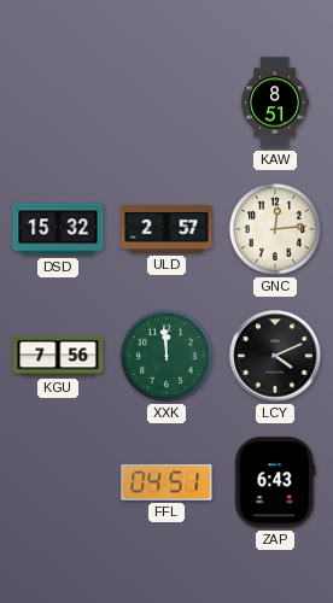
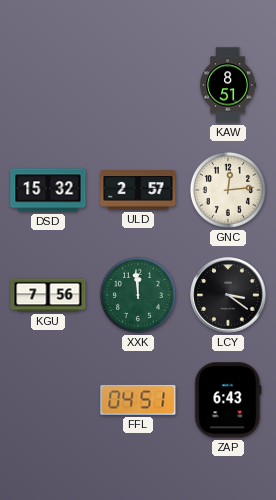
LCY: 4:11 -> 3:21 (228, 295)
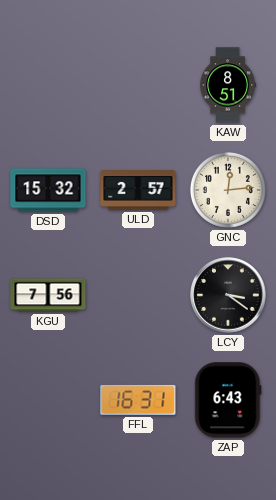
XXK: 11:59 -> none (138, 295)
FFL: 04:51 -> 16:31 (138, 400)
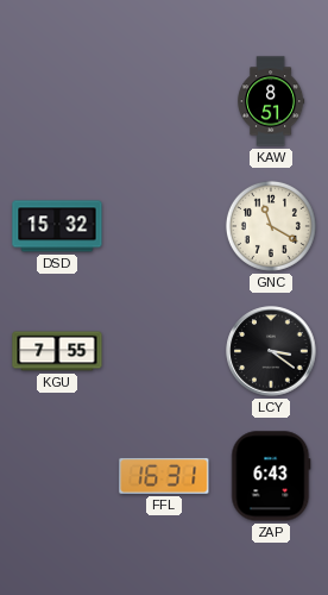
ULD: 2:57 -> none (138, 190)
GNC: 12:14 -> 11:20 (271, 226)
KGU: 7:56 -> 7:55 (57, 351)
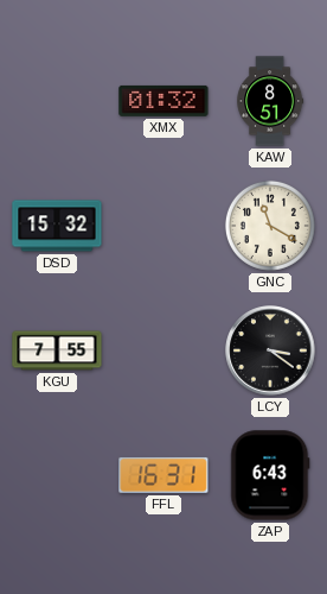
XMX: none -> 01:32 (163, 101)
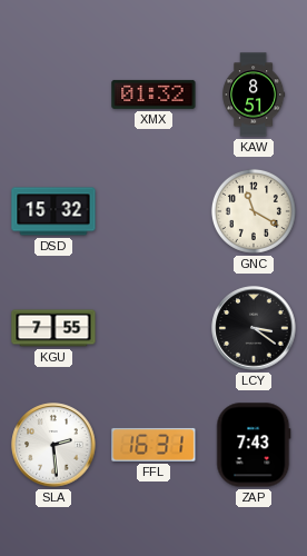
SLA: none -> 2:29 (53, 445)
ZAP: 6:43 -> 7:43 (254, 445)
